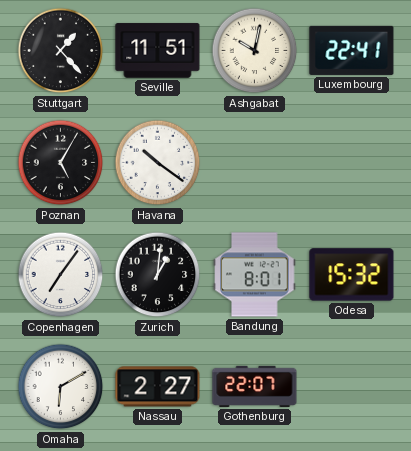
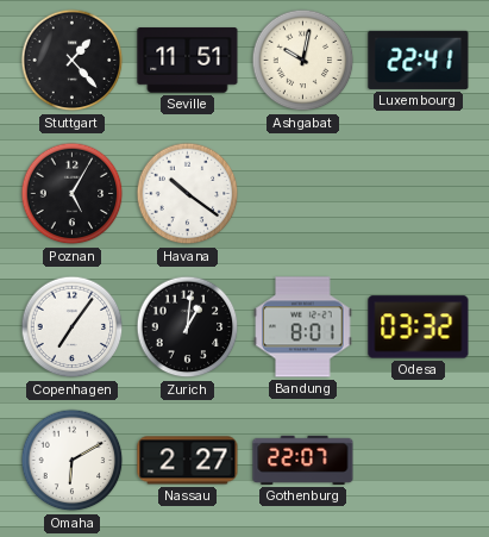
Odesa: 15:32 -> 03:32 (419, 327)
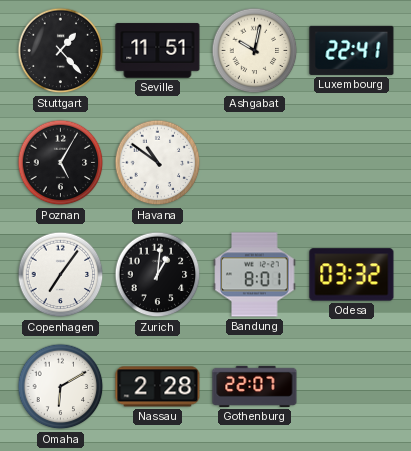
Havana: 10:21 -> 10:51 (158, 163)
Nassau: 2:27 -> 2:28 (158, 387)
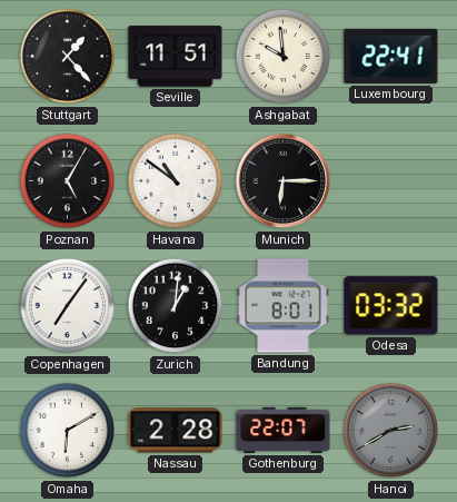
Ashgabat: 10:02 -> 9:59 (284, 57)
Munich: none -> 6:15 (284, 181)
Hanoi: none -> 2:40 (391, 431)
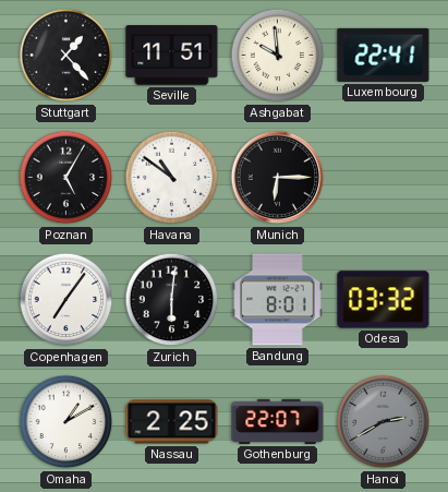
Zurich: 1:01 -> 6:01 (172, 300)
Omaha: 6:10 -> 1:10 (66, 422)
Nassau: 2:28 -> 2:25 (172, 422)
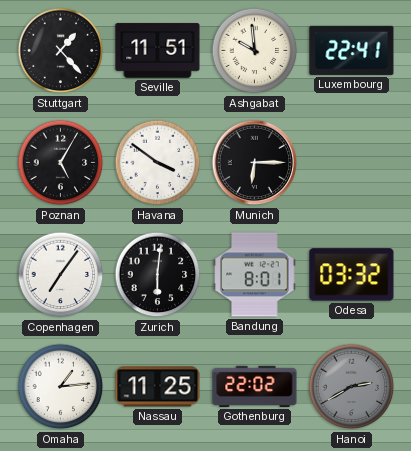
Havana: 10:51 -> 3:51 (158, 163)
Omaha: 1:10 -> 1:14 (61, 387)
Nassau: 2:25 -> 11:25 (158, 387)
Gothenburg: 22:07 -> 22:02 (255, 386)
